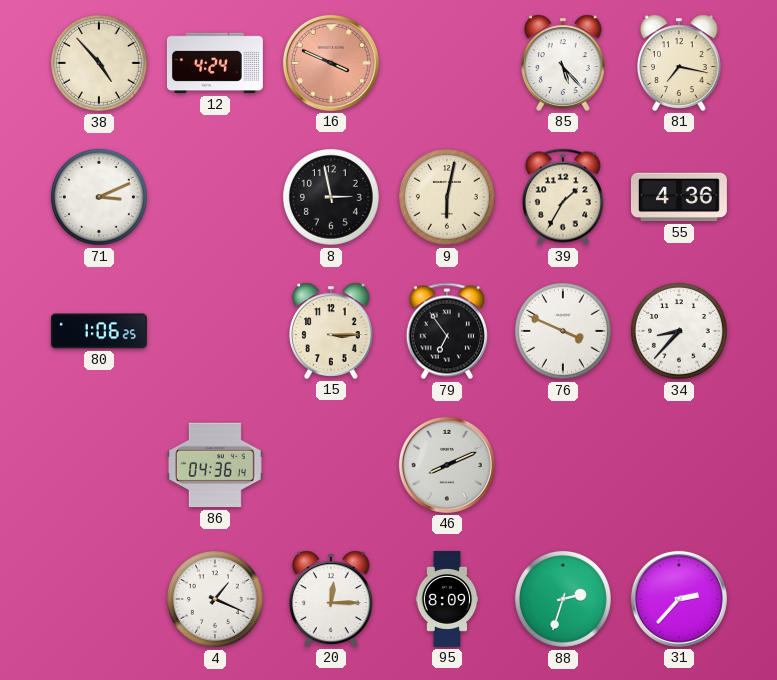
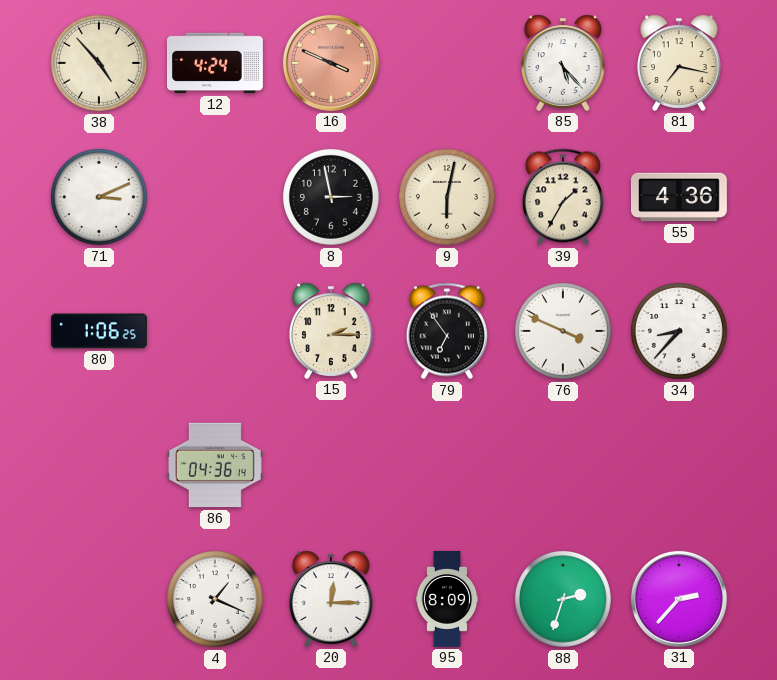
15: 3:15 -> 2:15 (331, 331)
46: 8:11 -> none (447, 465)
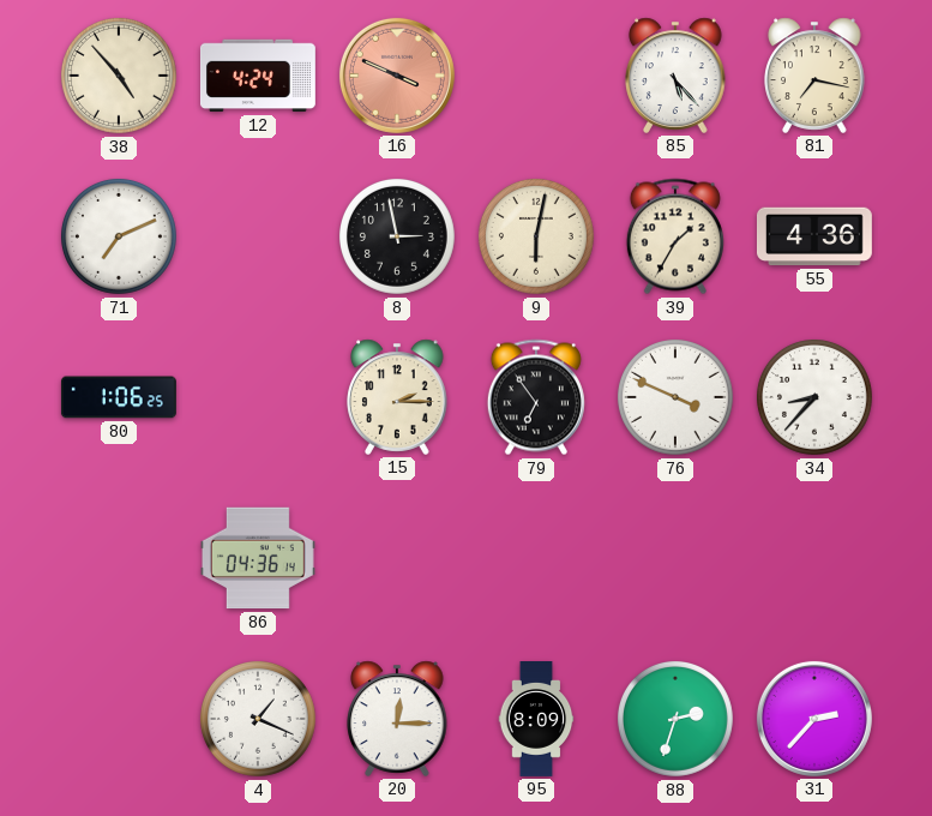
71: 3:11 -> 7:11 (119, 236)
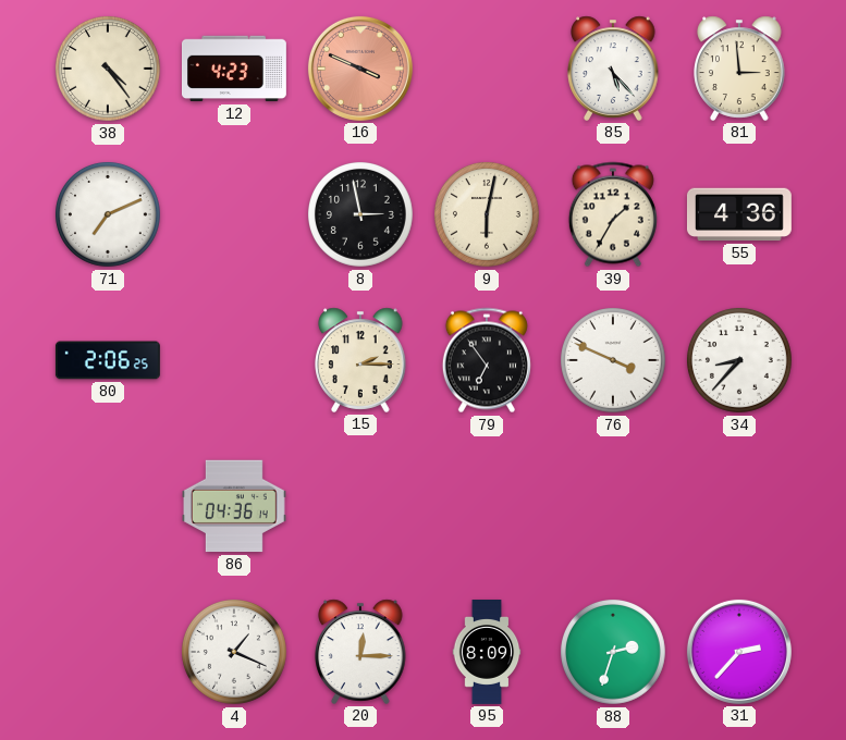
38: 4:53 -> 4:24 (108, 69)
12: 4:24 -> 4:23 (234, 69)
81: 7:17 -> 2:59 (739, 69)
80: 1:06 -> 2:06 (108, 360)
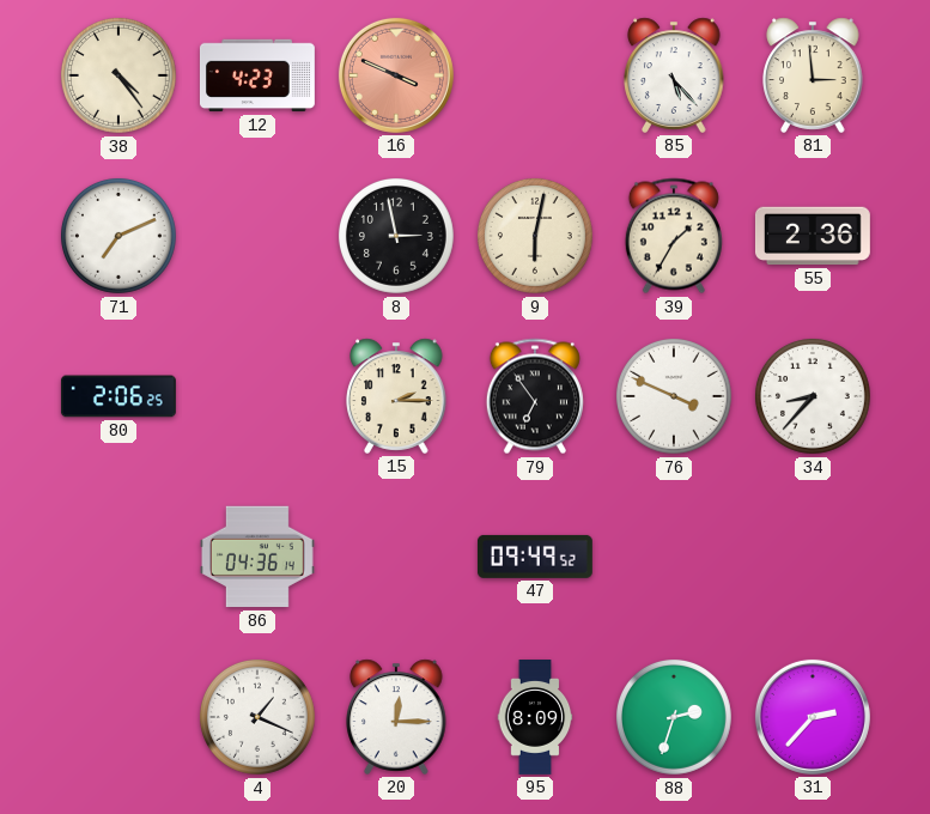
55: 4:36 -> 2:36 (813, 236)
47: none -> 09:49 (535, 557)
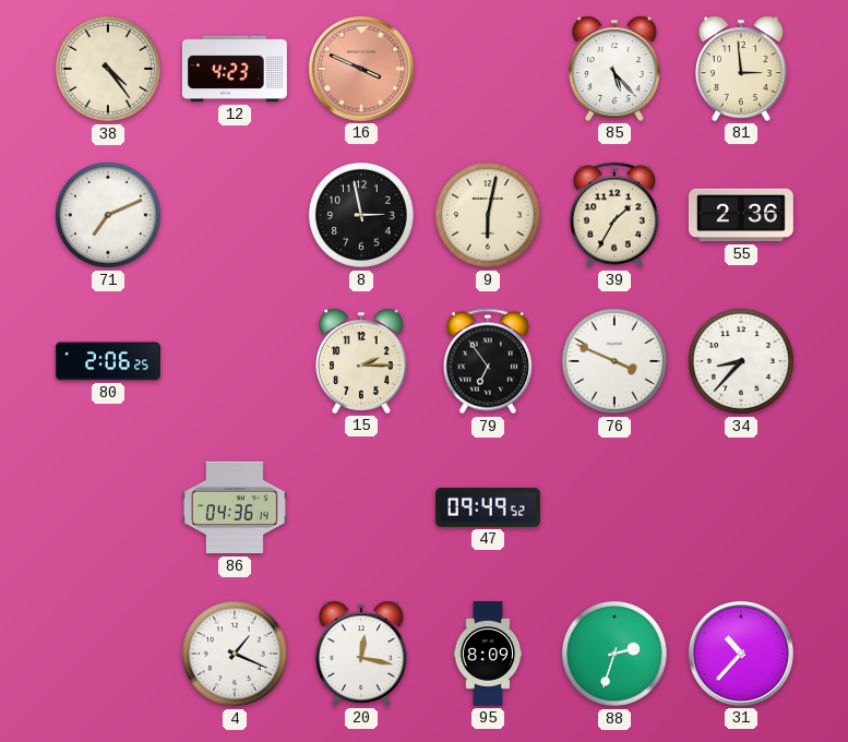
20: 12:15 -> 12:17 (361, 654)
31: 2:37 -> 10:37 (741, 654)
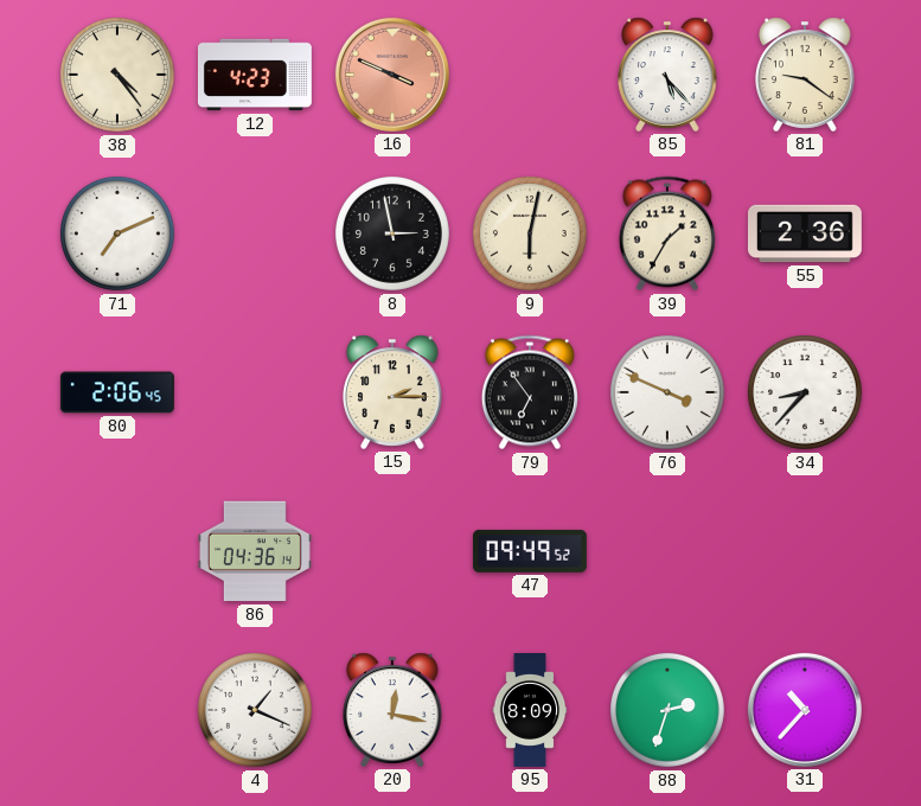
81: 2:59 -> 9:21 (805, 75)
80: 2:06:25 -> 2:06:45 (117, 392)
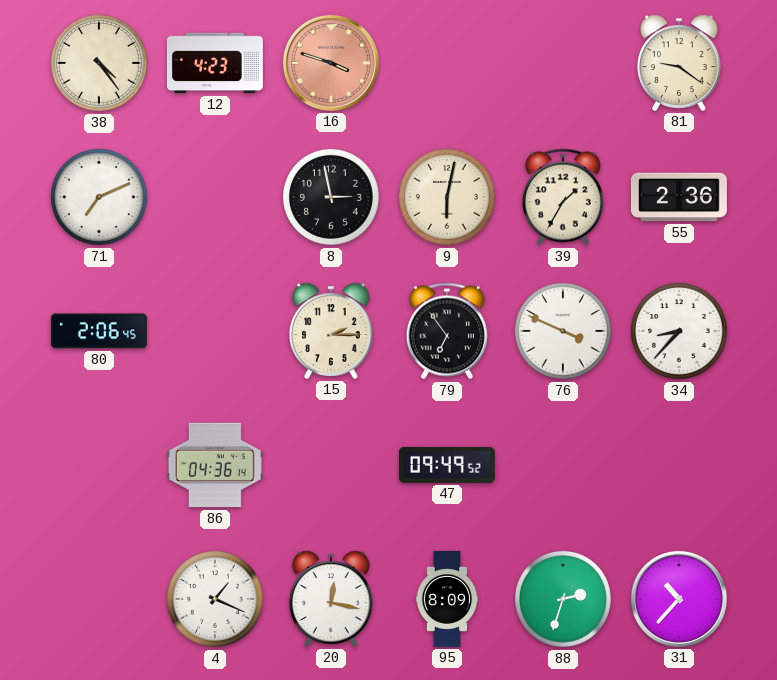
16: 3:49 -> 3:48 (331, 63)
85: 5:23 -> none (667, 75)
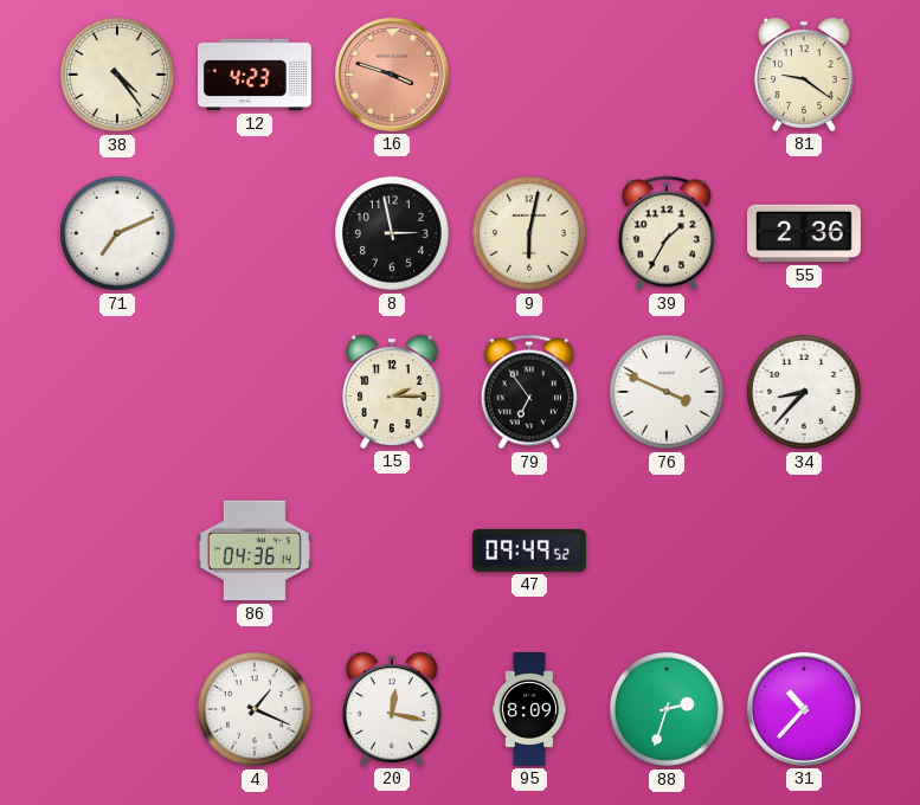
80: 2:06 -> none (99, 331)
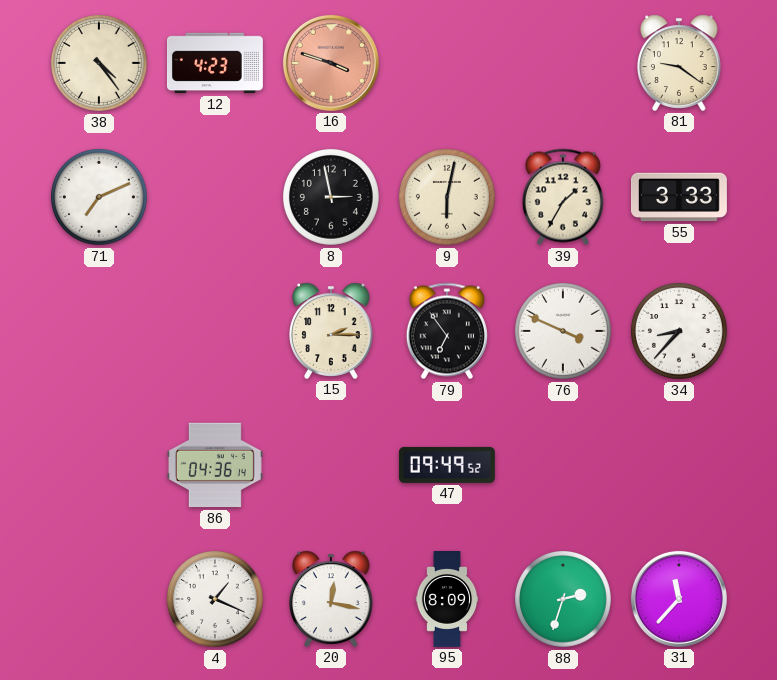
55: 2:36 -> 3:33 (679, 197)
31: 10:37 -> 11:37 (679, 599)
